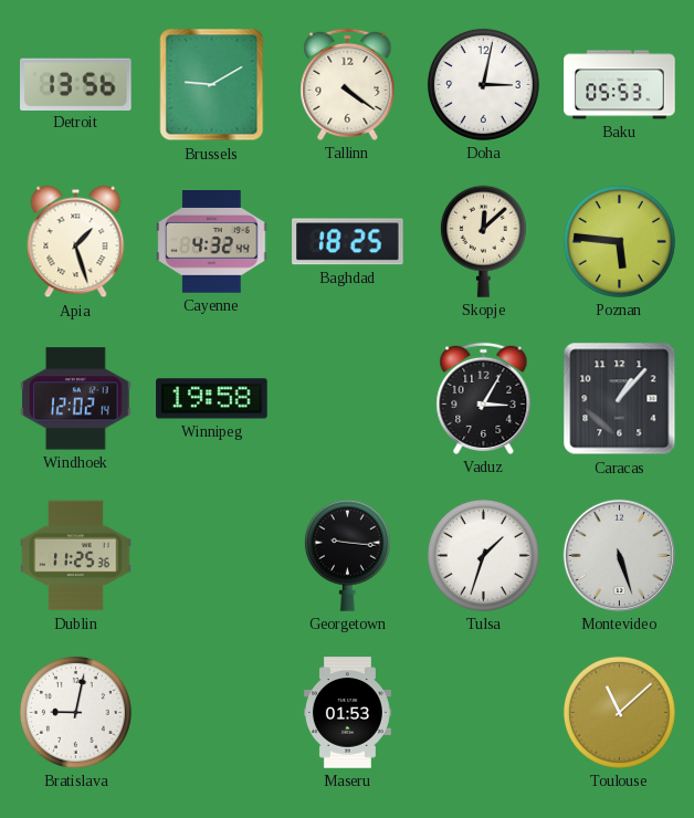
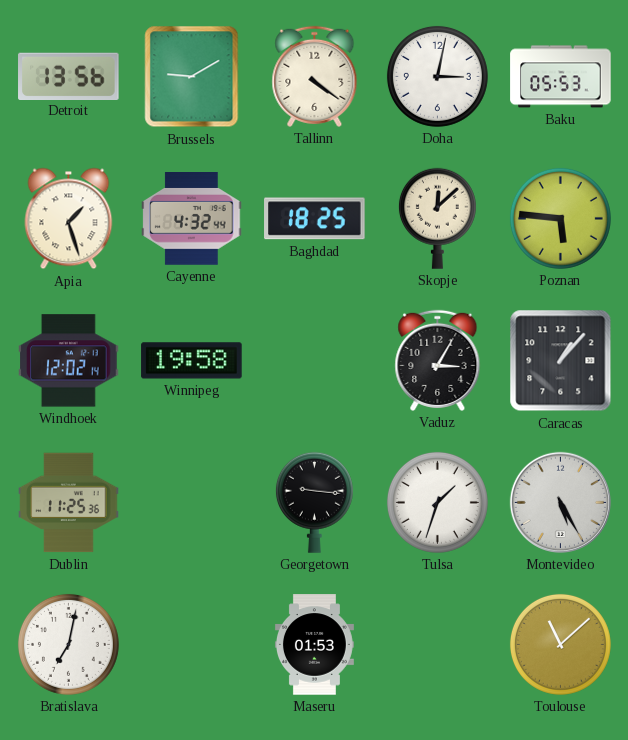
Montevideo: 5:27 -> 5:25 (560, 502)
Bratislava: 9:02 -> 7:02 (68, 644)
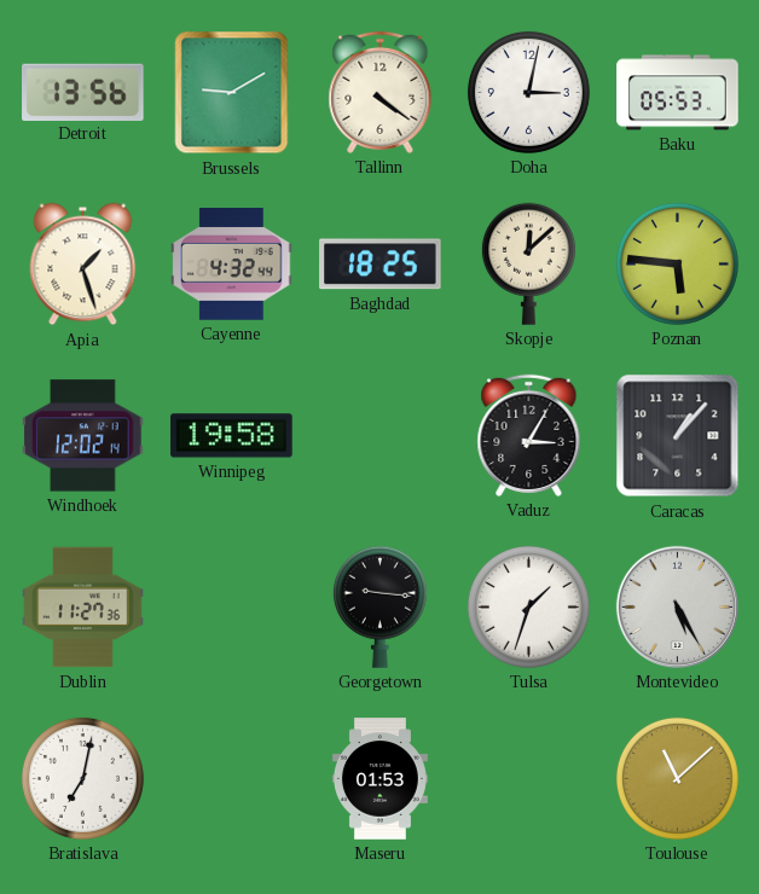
Dublin: 11:25 -> 11:27 (83, 608)
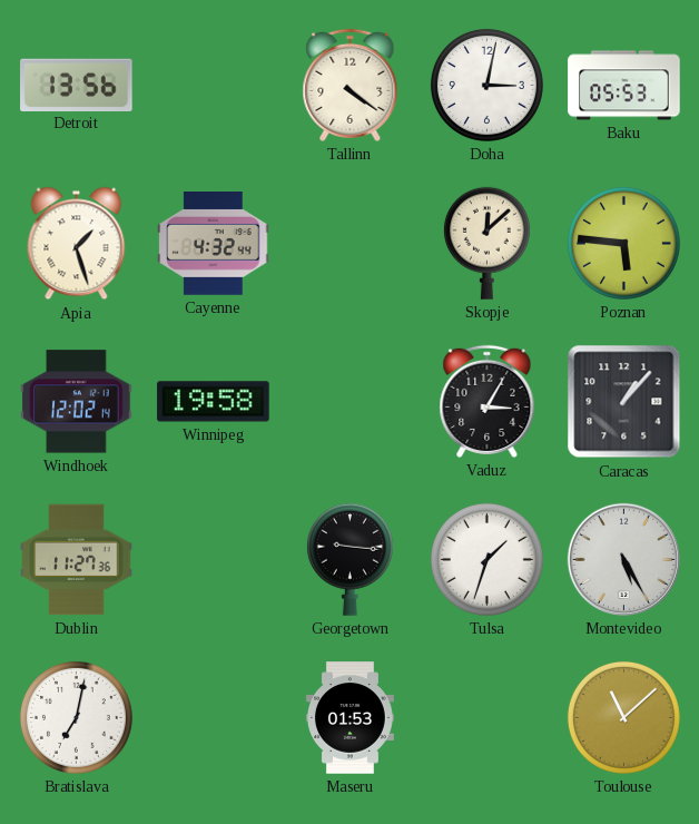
Brussels: 9:10 -> none (232, 93)
Baghdad: 18:25 -> none (381, 265)
